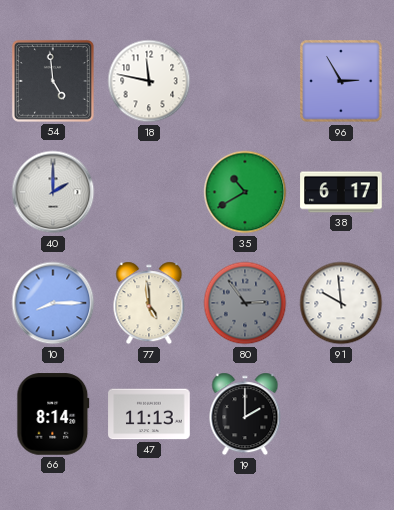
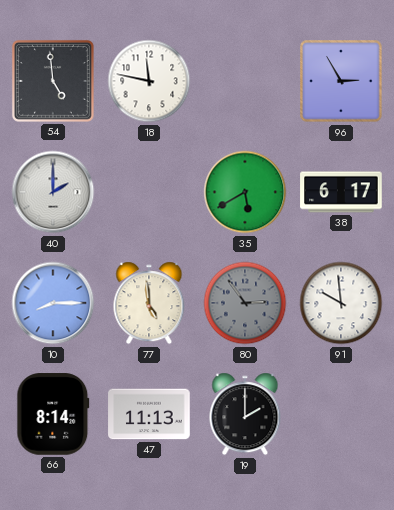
35: 10:40 -> 5:40 (245, 192)
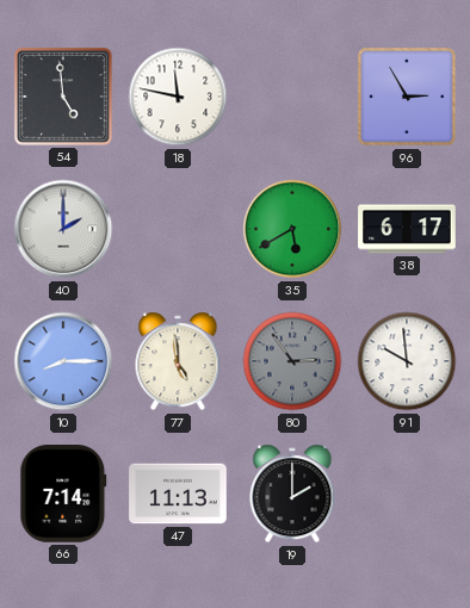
66: 8:14 -> 7:14 (63, 494)
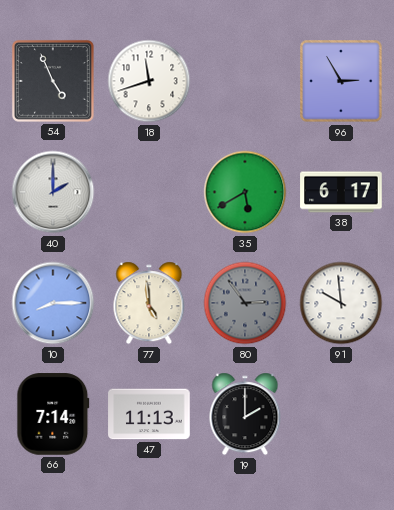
54: 4:59 -> 4:56 (53, 81)
18: 11:47 -> 11:42 (149, 81)
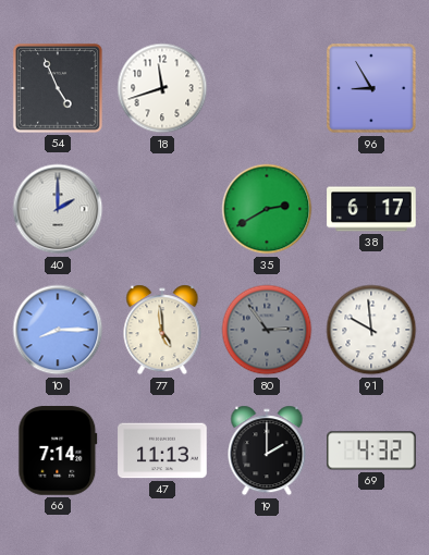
96: 2:55 -> 8:55 (371, 88)
35: 5:40 -> 2:40 (267, 209)
69: none -> 4:32 (371, 451)
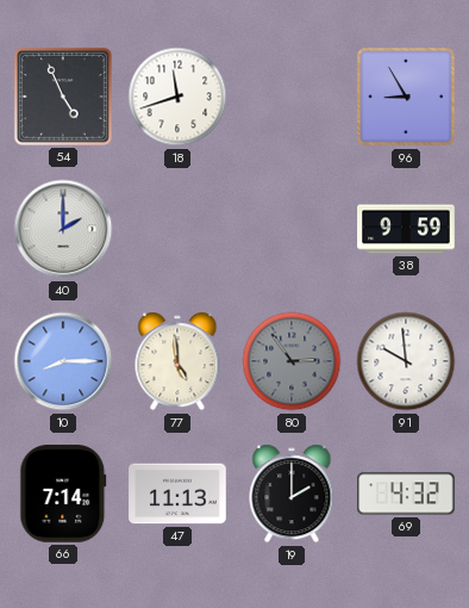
35: 2:40 -> none (267, 209)
38: 6:17 -> 9:59 (406, 229)
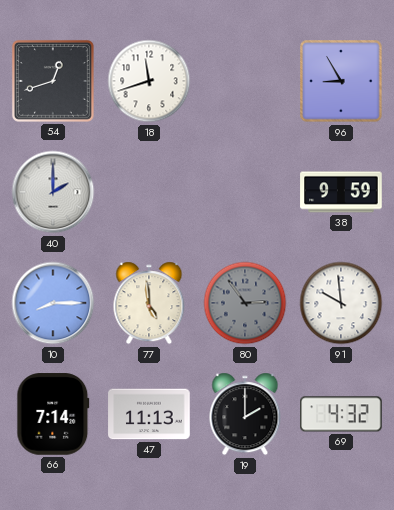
54: 4:56 -> 12:42 (53, 81)
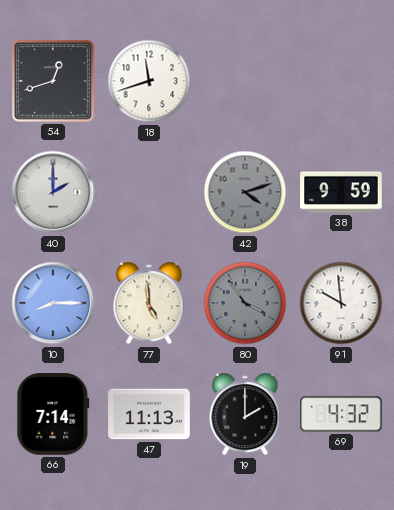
96: 8:55 -> none (341, 81)
42: none -> 4:12 (245, 192)
80: 2:54 -> 3:54 (245, 303)
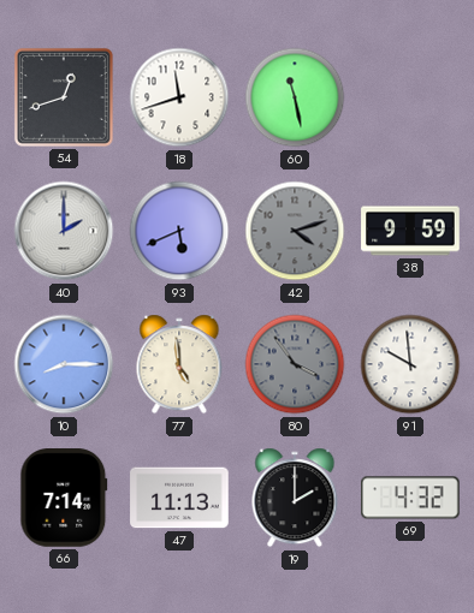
60: none -> 11:28 (295, 97)
93: none -> 5:41 (179, 231)
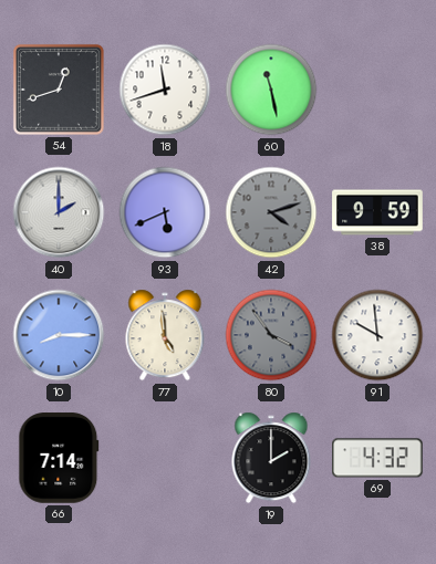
47: 11:13 -> none (179, 498)
